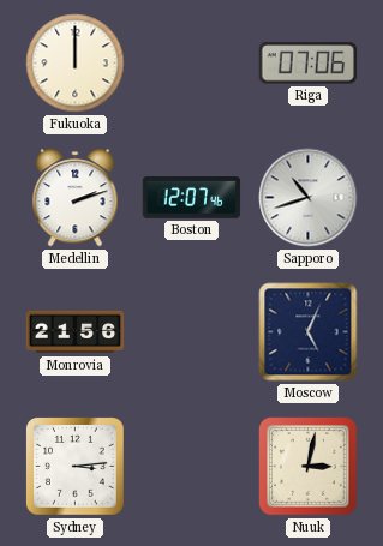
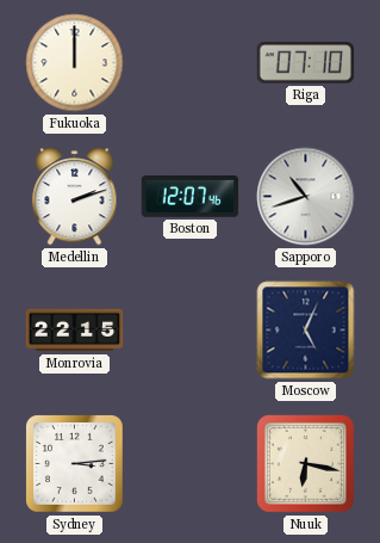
Riga: 07:06 -> 07:10 (306, 63)
Monrovia: 21:56 -> 22:15 (75, 331)
Nuuk: 3:02 -> 6:17 (306, 464)
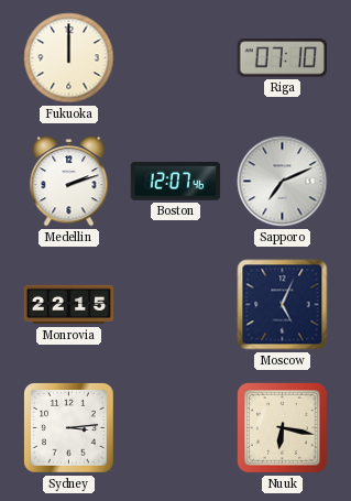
Sapporo: 10:42 -> 7:11 (283, 182)
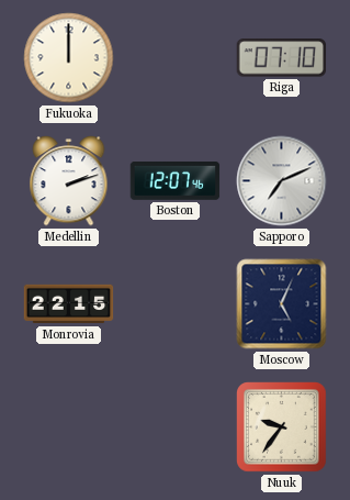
Sydney: 3:14 -> none (69, 428)
Nuuk: 6:17 -> 9:36 (282, 427)
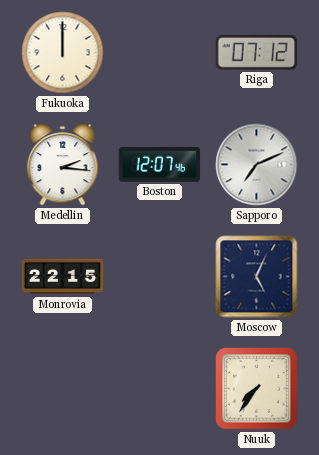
Riga: 07:10 -> 07:12 (257, 53)
Medellin: 2:12 -> 2:16 (63, 165)
Nuuk: 9:36 -> 7:36 (257, 389)
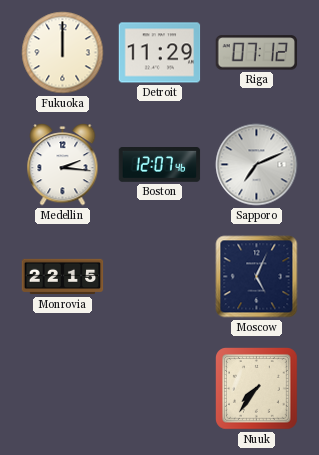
Detroit: none -> 11:29 (160, 53)
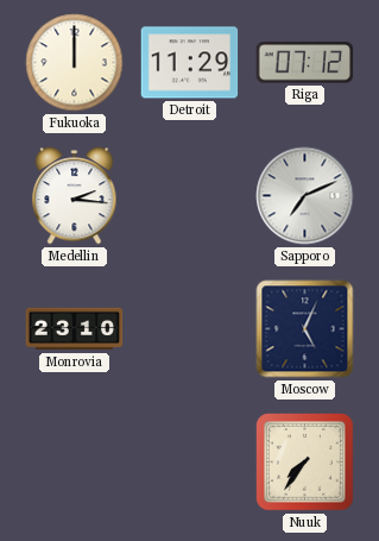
Boston: 12:07 -> none (160, 165)
Monrovia: 22:15 -> 23:10 (75, 329)
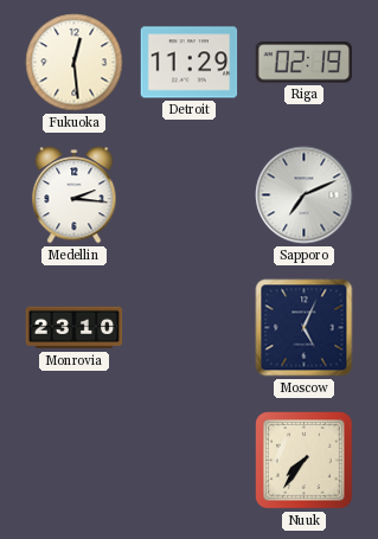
Fukuoka: 12:00 -> 12:29 (75, 63)
Riga: 07:12 -> 02:19 (305, 63)
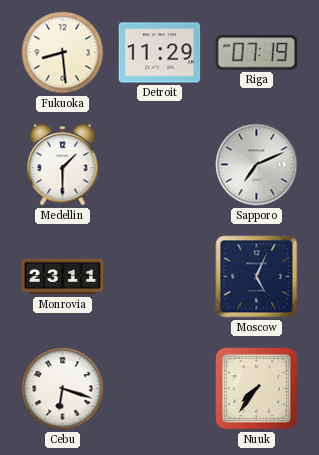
Fukuoka: 12:29 -> 8:29 (63, 53)
Riga: 02:19 -> 07:19 (257, 53)
Medellin: 2:16 -> 1:30 (63, 165)
Monrovia: 23:10 -> 23:11 (63, 277)
Cebu: none -> 6:18 (63, 389)
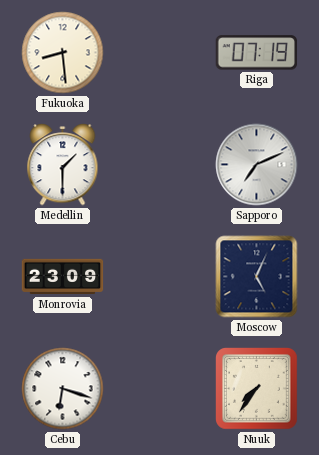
Detroit: 11:29 -> none (160, 53)
Monrovia: 23:11 -> 23:09 (63, 277)
